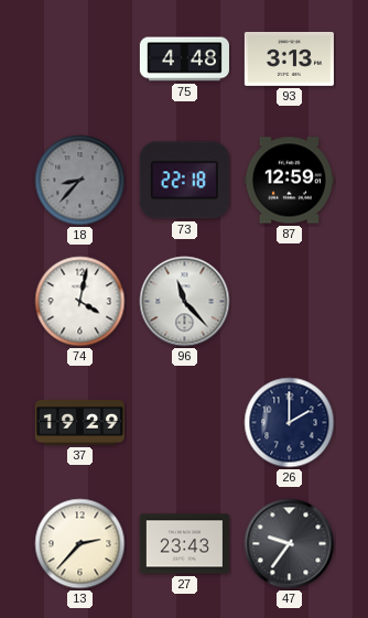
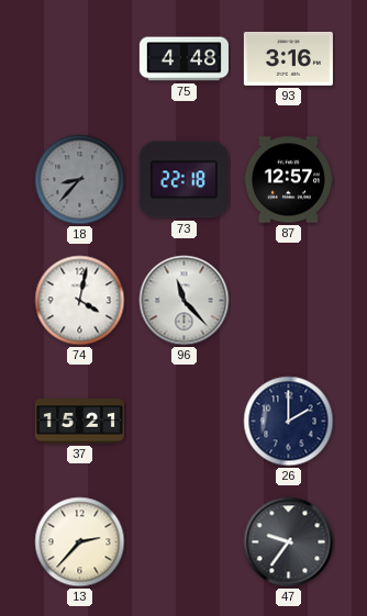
93: 3:13 -> 3:16 (288, 58)
87: 12:59 -> 12:57 (288, 180)
37: 19:29 -> 15:21 (79, 422)
27: 23:43 -> none (184, 544)
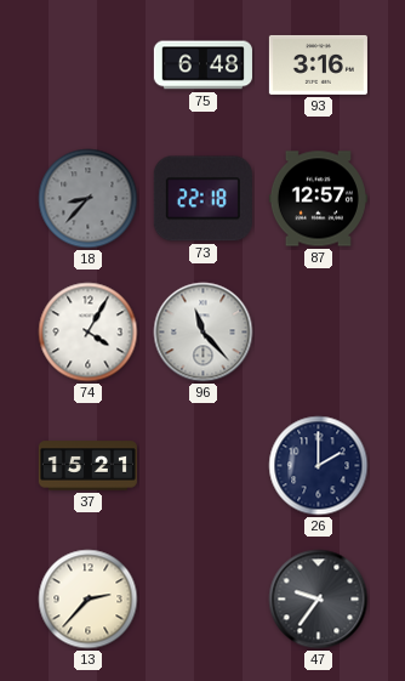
75: 4:48 -> 6:48 (202, 66)
74: 4:02 -> 4:05 (89, 333)
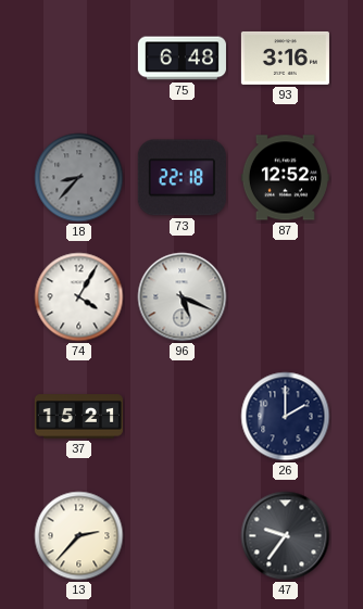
87: 12:57 -> 12:52 (285, 178)
96: 11:23 -> 5:19 (183, 297)
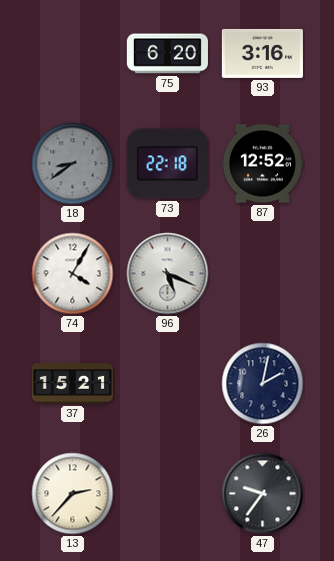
75: 6:48 -> 6:20 (167, 54)
18: 8:37 -> 8:39 (73, 164)
26: 2:00 -> 2:02 (263, 384)
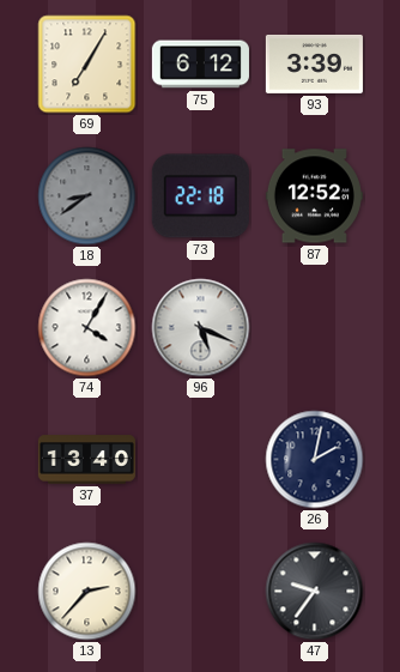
69: none -> 7:05 (87, 65)
75: 6:20 -> 6:12 (200, 65)
93: 3:16 -> 3:39 (314, 63)
37: 15:21 -> 13:40 (86, 460)
